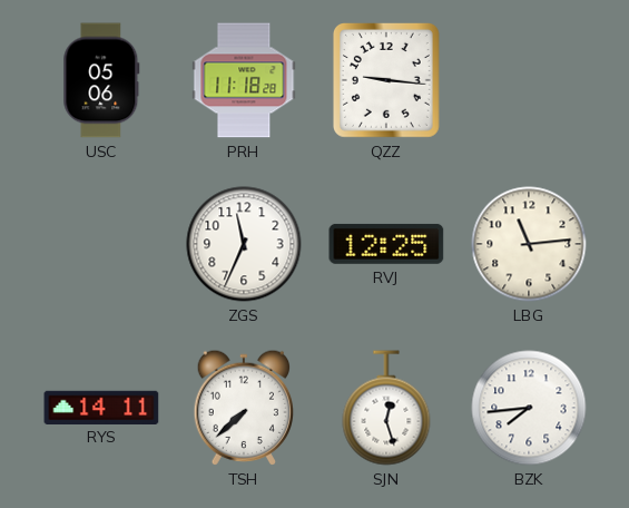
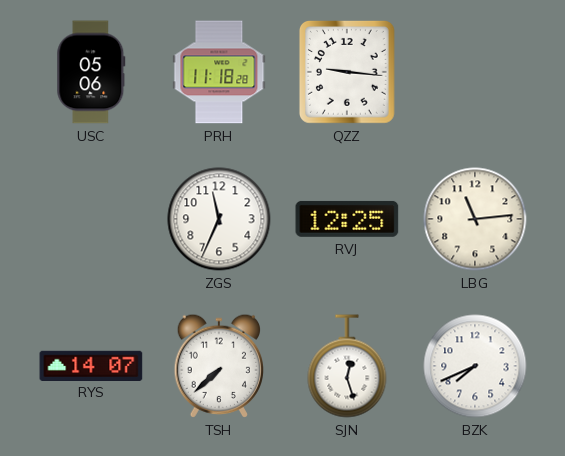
RYS: 14:11 -> 14:07 (91, 365)
BZK: 7:44 -> 7:41 (475, 366)
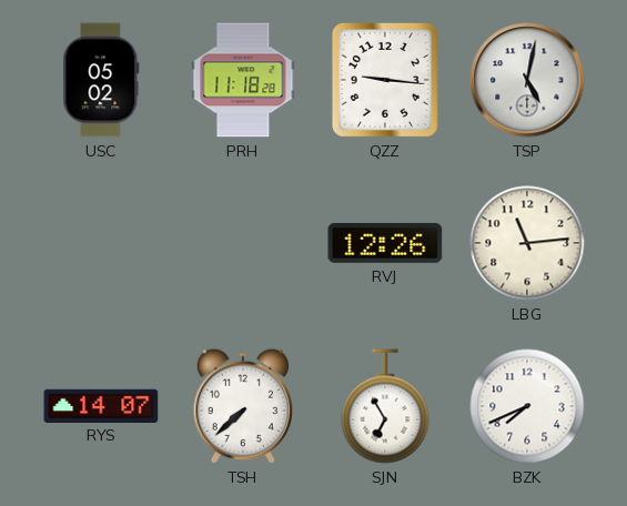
USC: 05:06 -> 05:02 (101, 80)
TSP: none -> 5:02 (527, 80)
ZGS: 11:34 -> none (219, 219)
RVJ: 12:25 -> 12:26 (385, 243)
SJN: 12:27 -> 6:55 (385, 406)
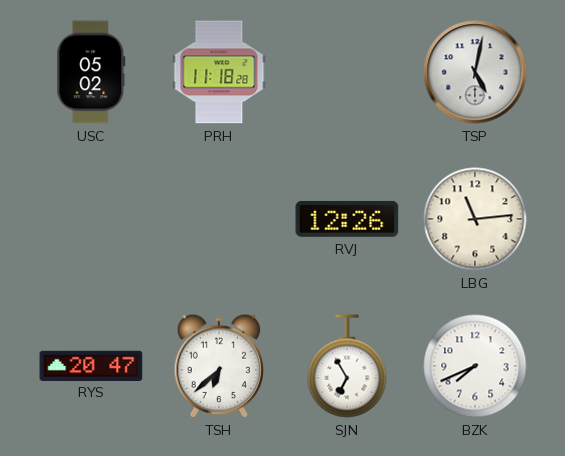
QZZ: 9:16 -> none (385, 81)
RYS: 14:07 -> 20:47 (91, 365)
TSH: 7:38 -> 6:38 (218, 366)
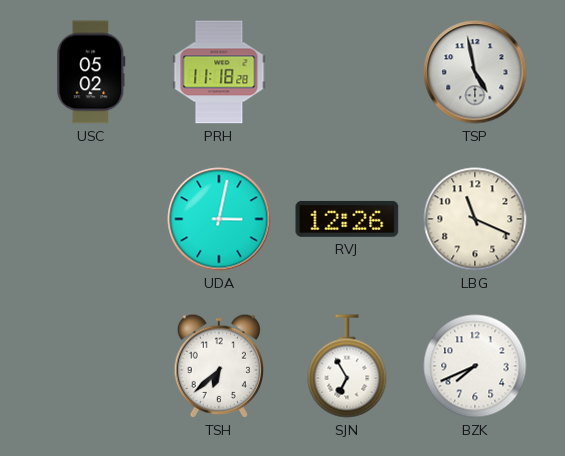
TSP: 5:02 -> 4:58 (475, 72)
UDA: none -> 3:02 (219, 219)
LBG: 11:14 -> 11:19 (475, 219)
RYS: 20:47 -> none (91, 365)
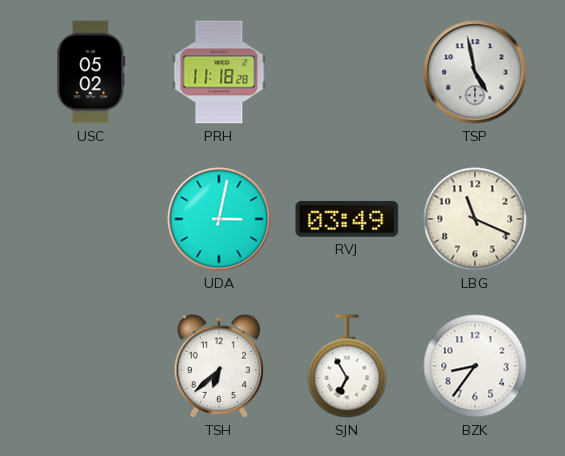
RVJ: 12:26 -> 03:49 (347, 219)
BZK: 7:41 -> 8:36 (475, 366)
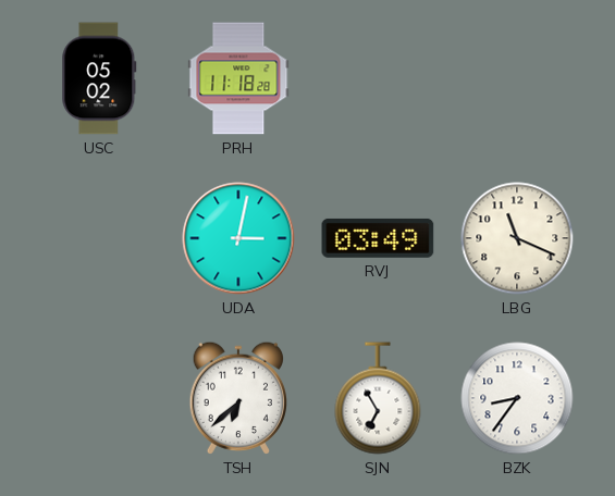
TSP: 4:58 -> none (475, 72)
